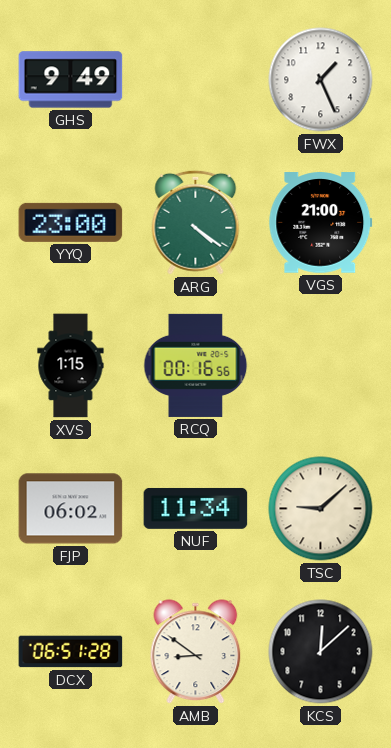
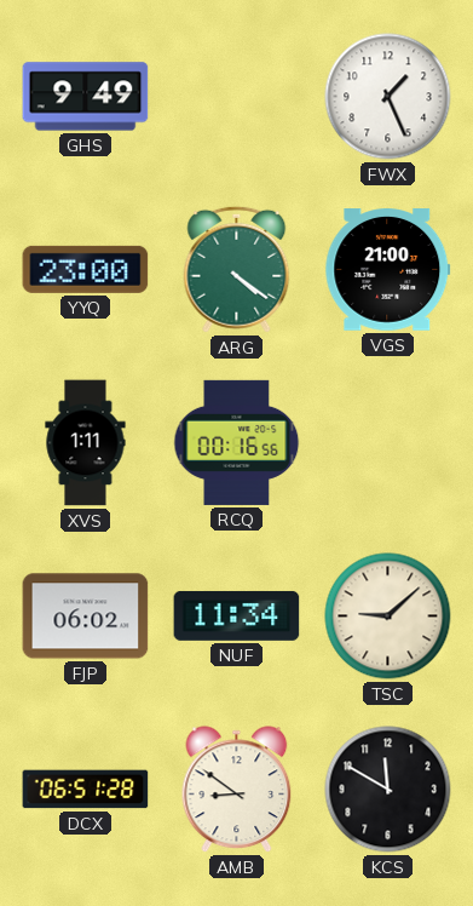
XVS: 1:15 -> 1:11 (86, 443)
KCS: 12:08 -> 11:50 (388, 790)
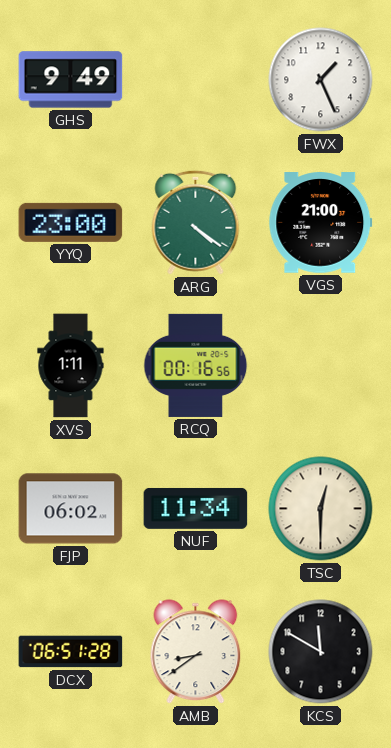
TSC: 9:08 -> 12:30 (321, 509)
AMB: 8:51 -> 8:39 (196, 652)
